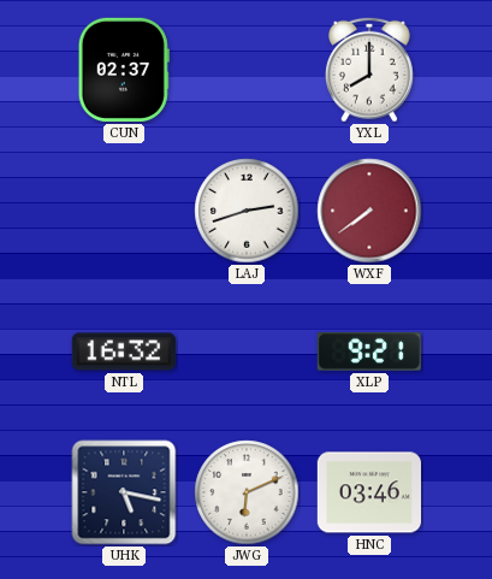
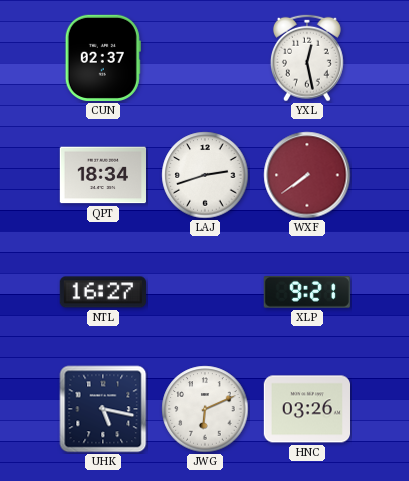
YXL: 8:00 -> 12:28 (307, 58)
QPT: none -> 18:34 (102, 175)
NTL: 16:32 -> 16:27 (103, 292)
HNC: 03:46 -> 03:26 (306, 409)
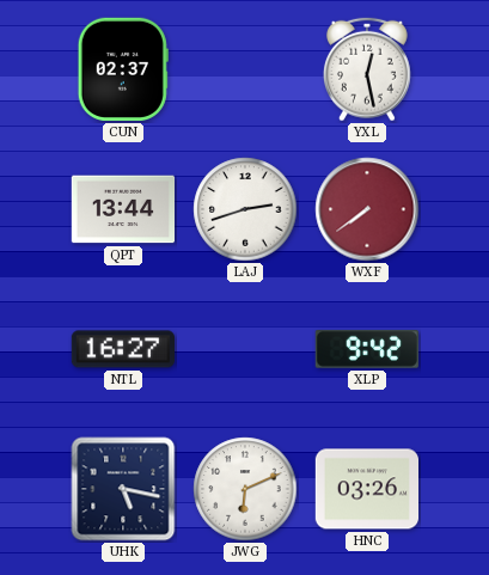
QPT: 18:34 -> 13:44 (122, 209)
XLP: 9:21 -> 9:42 (367, 350)
